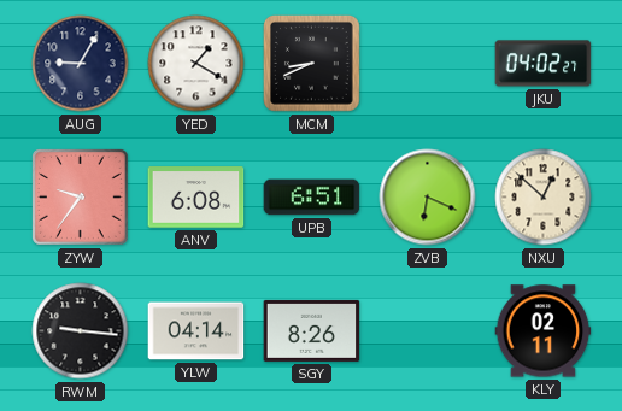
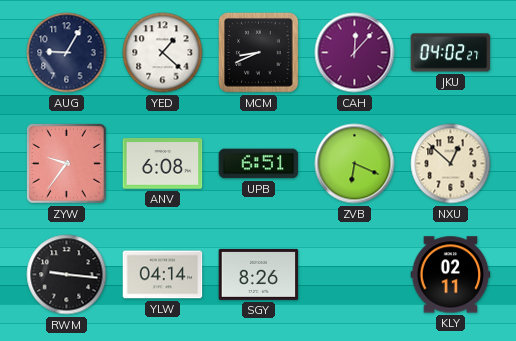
YED: 1:20 -> 1:22 (163, 53)
CAH: none -> 12:07 (355, 53)
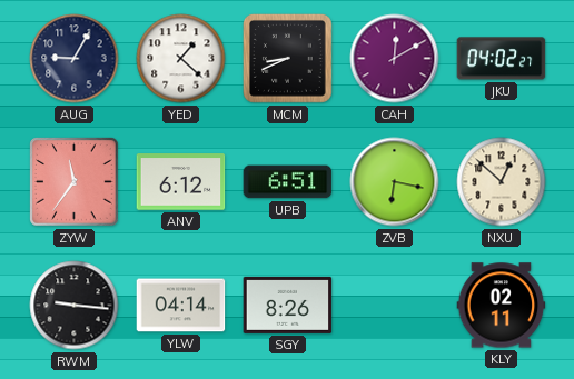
CAH: 12:07 -> 12:10 (395, 59)
ZYW: 9:36 -> 11:36 (75, 182)
ANV: 6:08 -> 6:12 (181, 182)
ZVB: 6:19 -> 6:17 (395, 182)
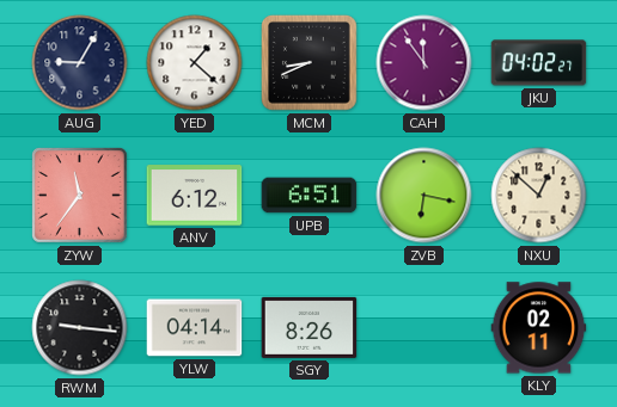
CAH: 12:10 -> 11:54 (424, 63)
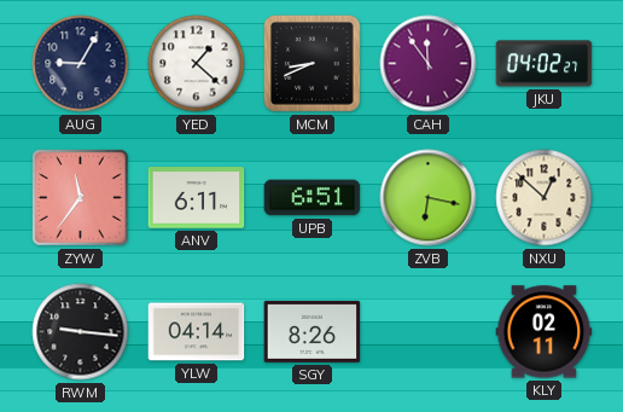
ANV: 6:12 -> 6:11 (197, 198)
